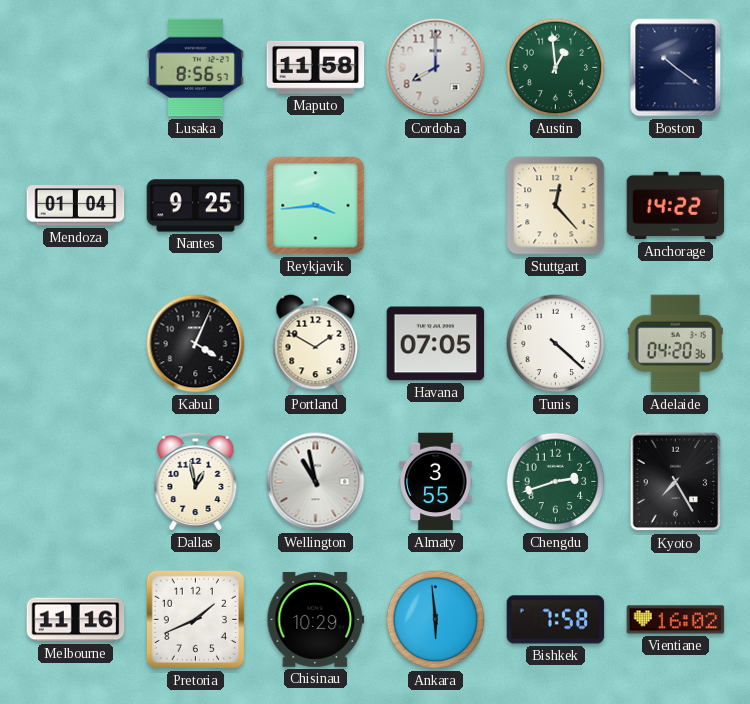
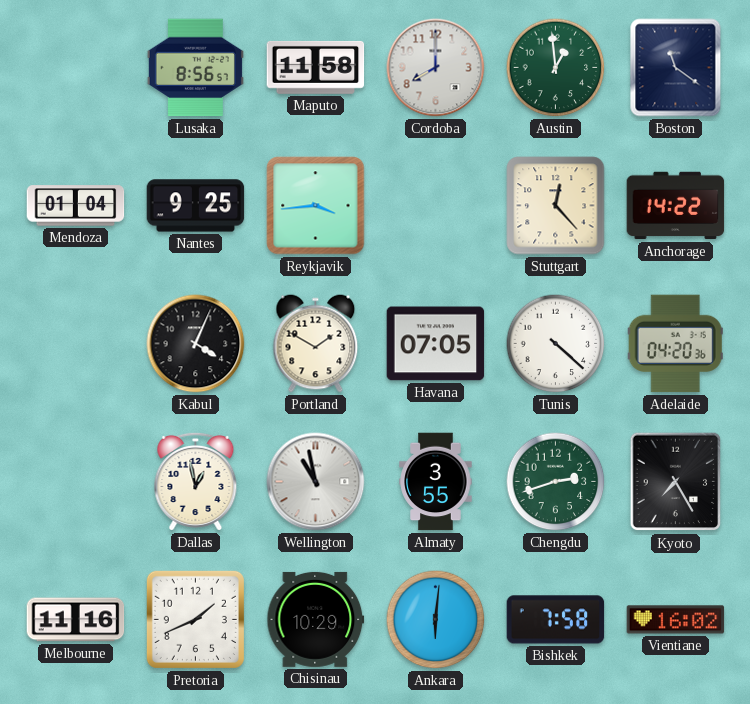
Boston: 10:21 -> 11:21 (676, 68)
Ankara: 5:59 -> 6:01 (436, 620)
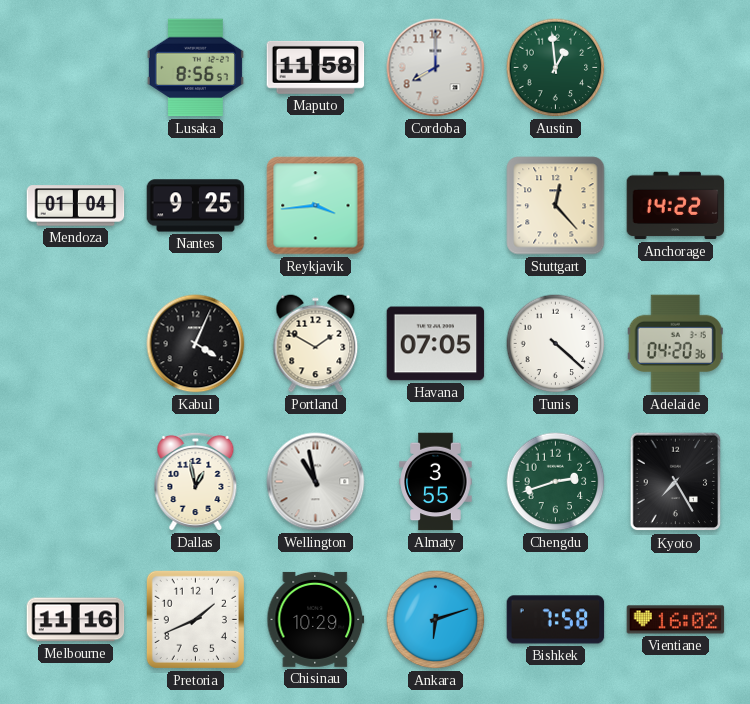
Boston: 11:21 -> none (676, 68)
Ankara: 6:01 -> 6:12 (436, 620)
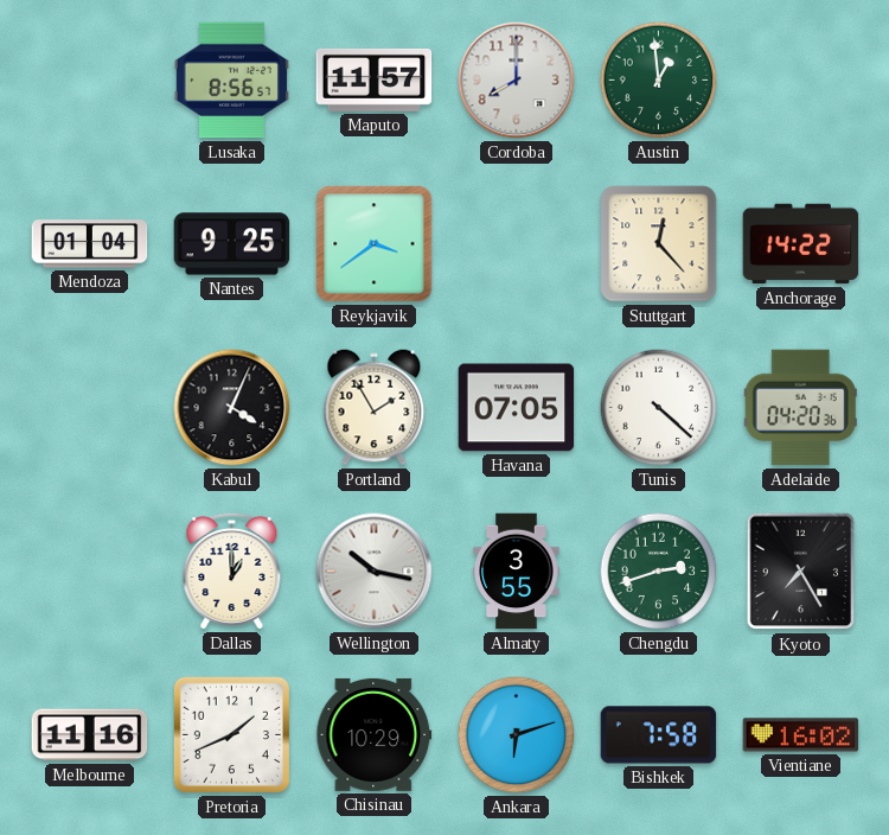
Maputo: 11:58 -> 11:57 (375, 79)
Reykjavik: 3:44 -> 3:39 (375, 244)
Portland: 1:50 -> 1:55 (375, 408)
Dallas: 12:58 -> 1:00 (232, 571)
Wellington: 10:58 -> 10:17 (375, 572)
